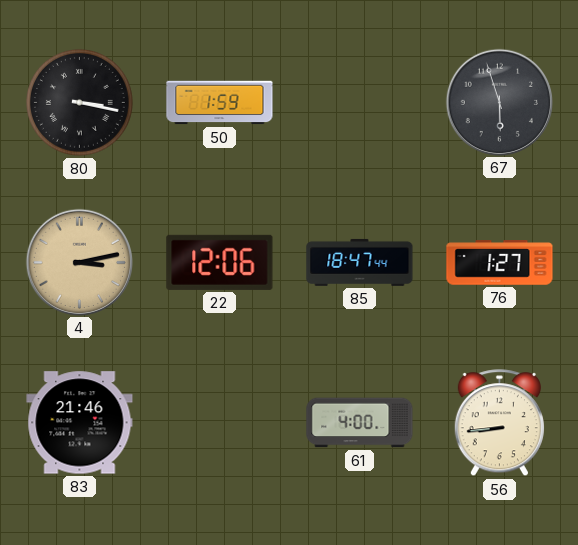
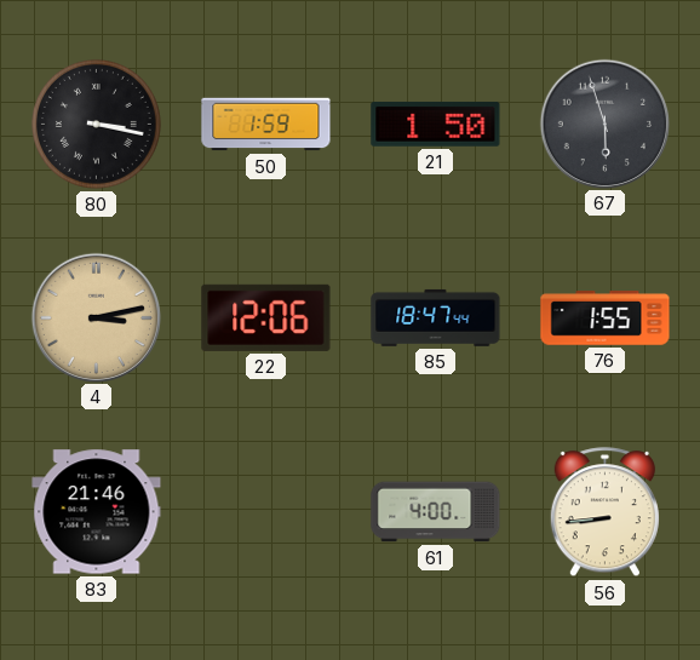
21: none -> 1:50 (436, 125)
76: 1:27 -> 1:55 (606, 318)
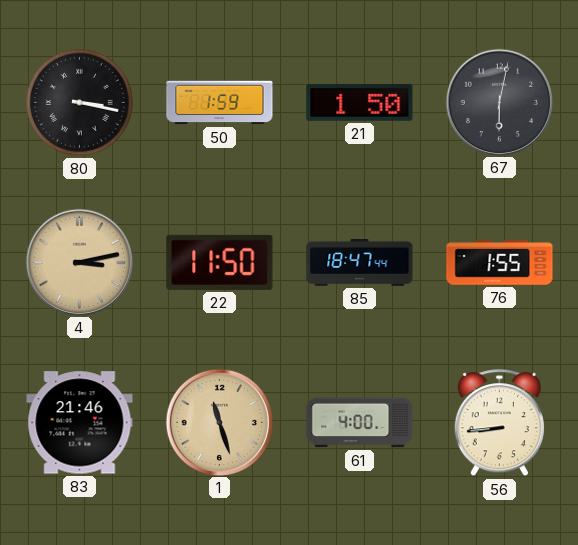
67: 5:57 -> 6:02 (499, 102)
22: 12:06 -> 11:50 (220, 262)
1: none -> 11:27 (219, 422)
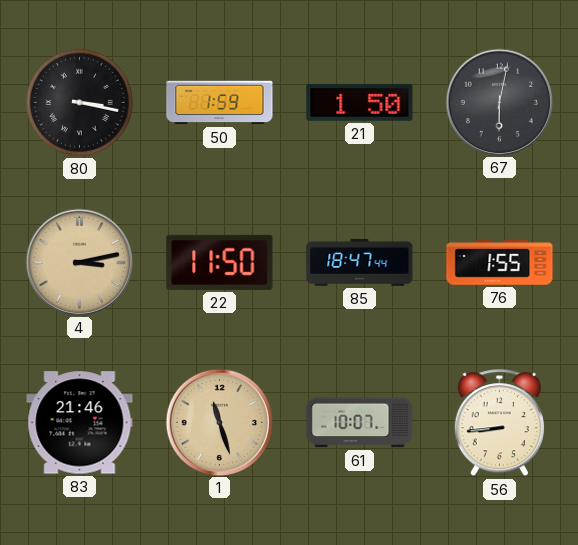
61: 4:00 -> 10:07 (360, 423)
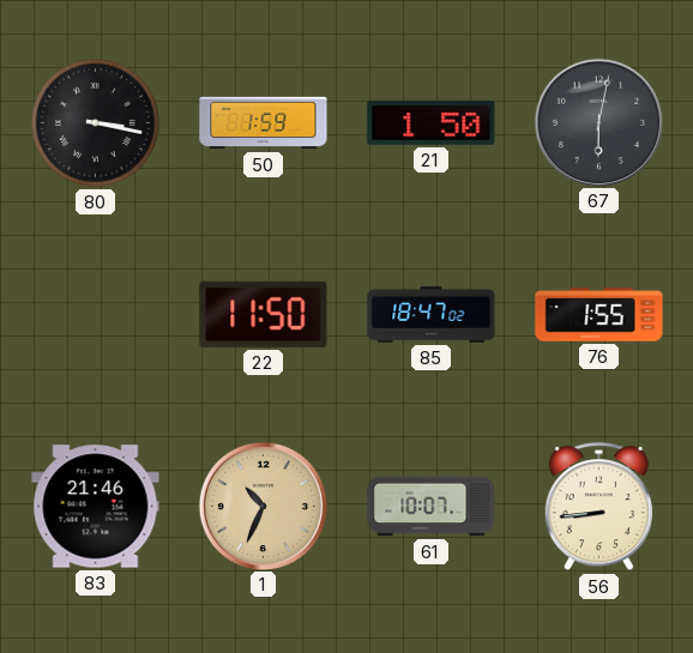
4: 3:13 -> none (79, 262)
85: 18:47:44 -> 18:47:02 (432, 314)
1: 11:27 -> 10:34 (263, 506)
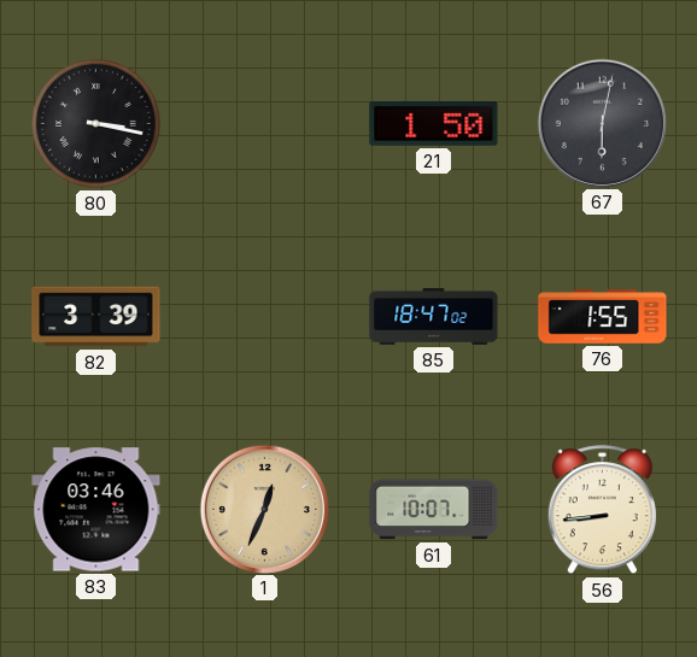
50: 1:59 -> none (264, 123)
82: none -> 3:39 (96, 317)
22: 11:50 -> none (264, 314)
83: 21:46 -> 03:46 (96, 510)
1: 10:34 -> 12:34 (264, 509)
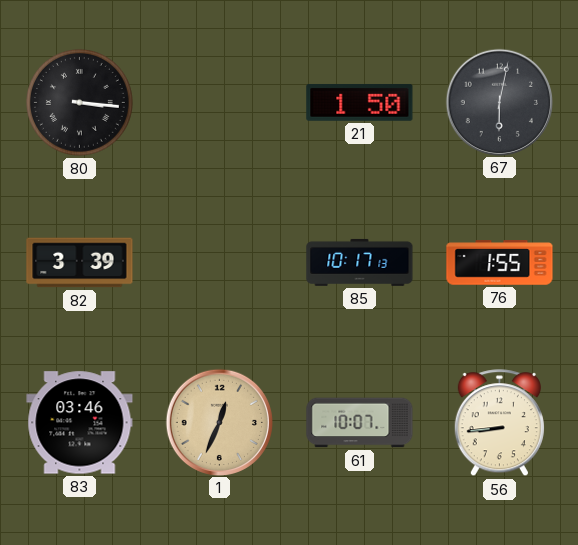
80: 3:17 -> 3:16 (79, 102)
85: 18:47 -> 10:17 (360, 262)
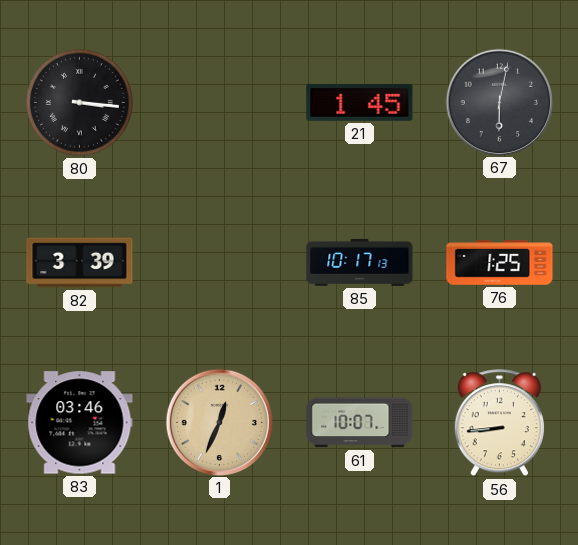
21: 1:50 -> 1:45 (360, 103)
76: 1:55 -> 1:25 (500, 263)
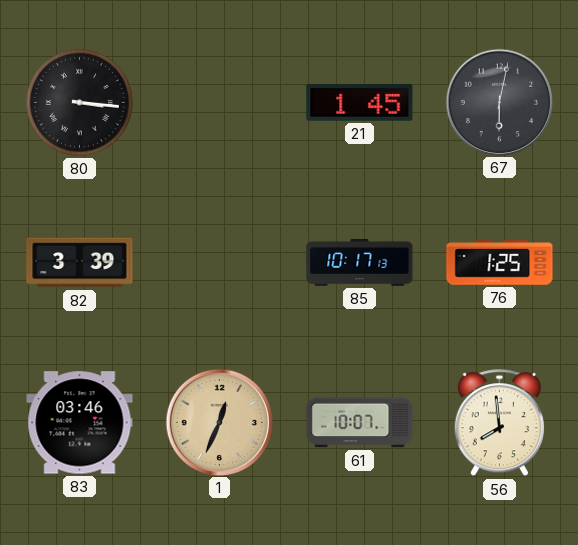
56: 8:44 -> 7:59 (499, 423)
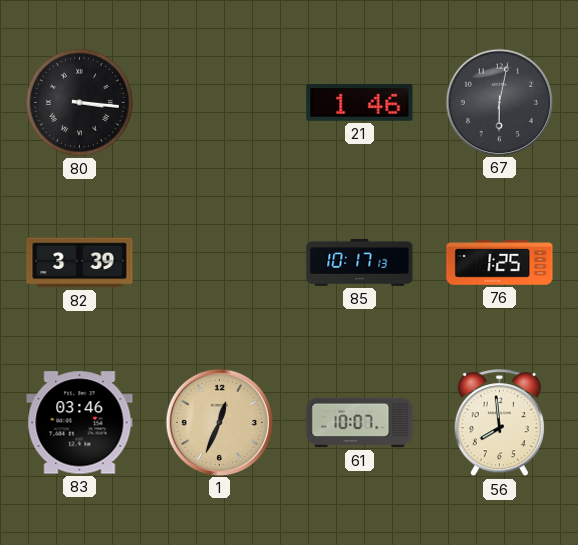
21: 1:45 -> 1:46 (360, 103)
